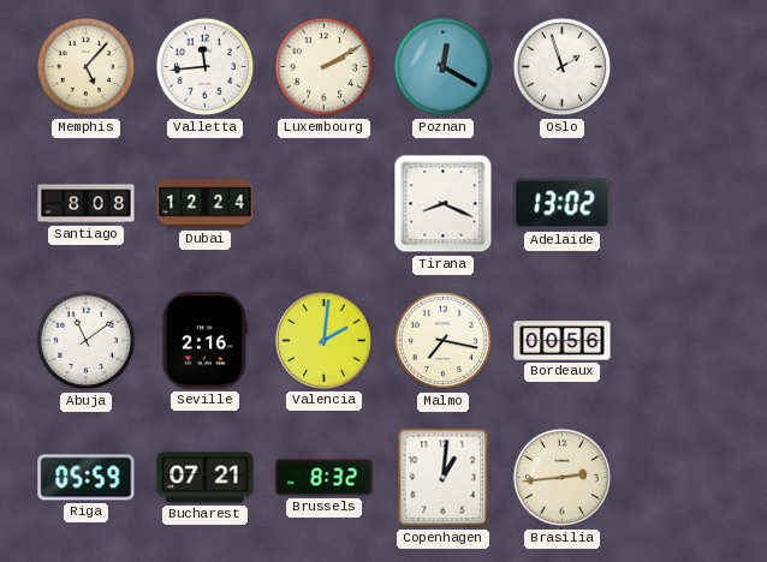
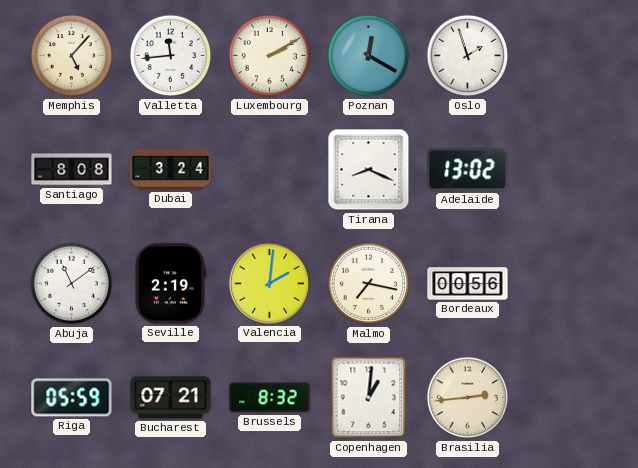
Dubai: 12:24 -> 3:24 (171, 170)
Seville: 2:16 -> 2:19 (170, 284)
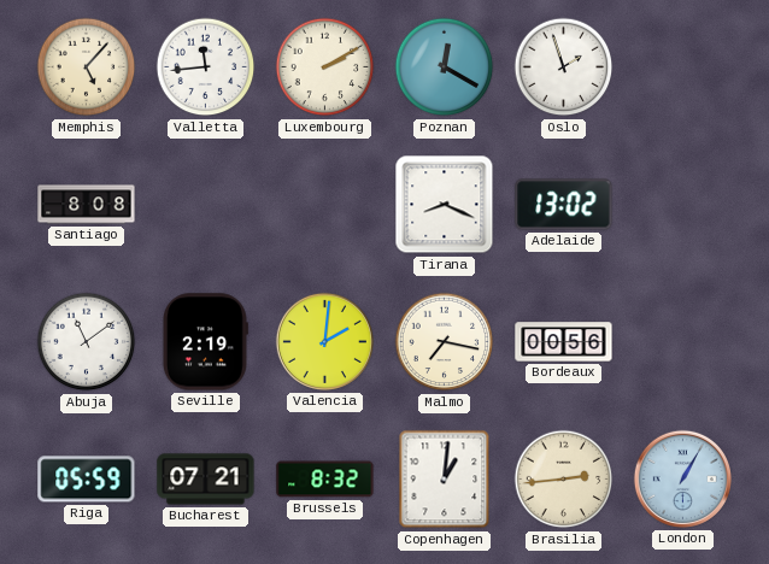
Dubai: 3:24 -> none (171, 170)
London: none -> 1:05 (682, 478)
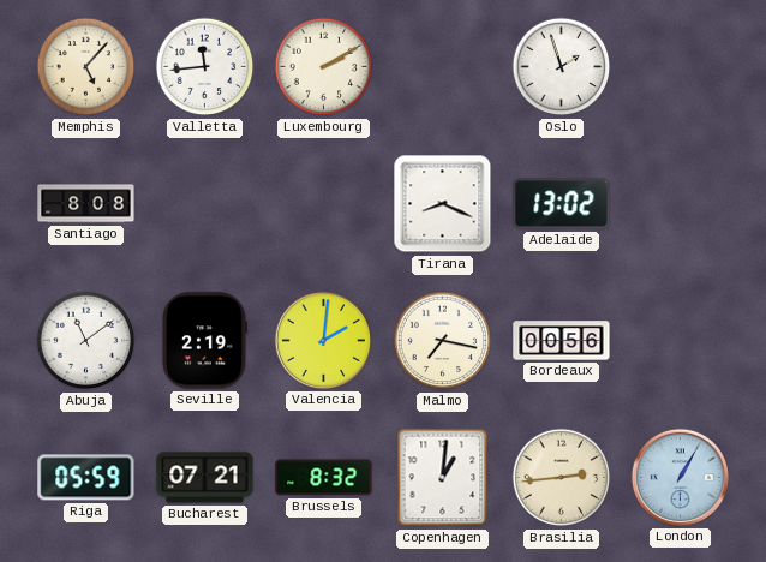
Poznan: 12:20 -> none (445, 67)
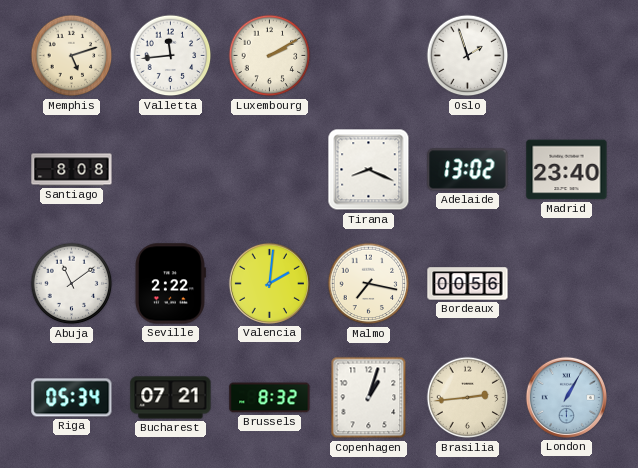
Memphis: 5:07 -> 5:12 (72, 56)
Madrid: none -> 23:40 (567, 170)
Seville: 2:19 -> 2:22 (170, 284)
Riga: 05:59 -> 05:34 (72, 398)
Copenhagen: 1:01 -> 1:03 (369, 398)
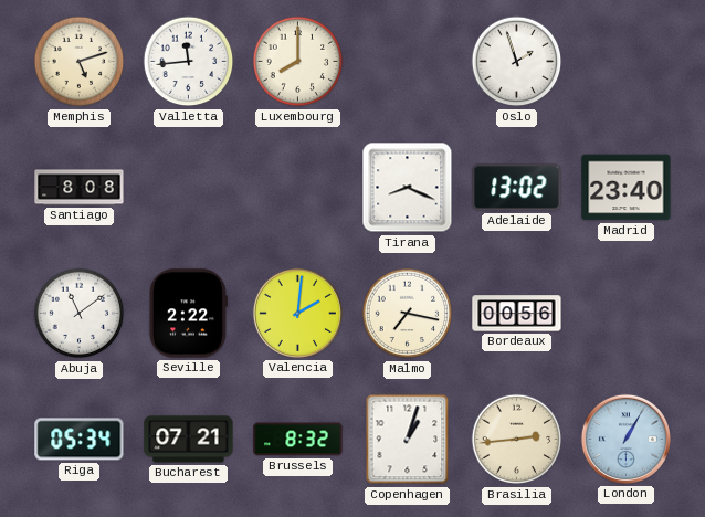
Luxembourg: 2:10 -> 8:00 (298, 62)
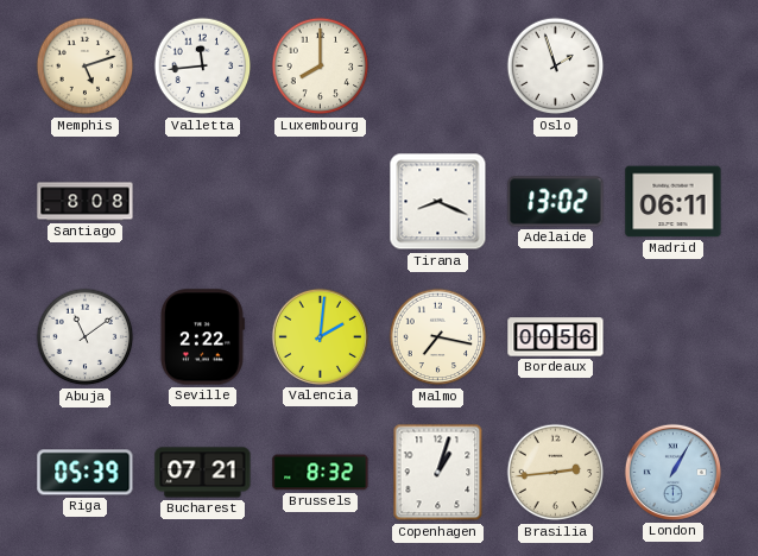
Madrid: 23:40 -> 06:11 (674, 202)
Riga: 05:34 -> 05:39 (86, 473)
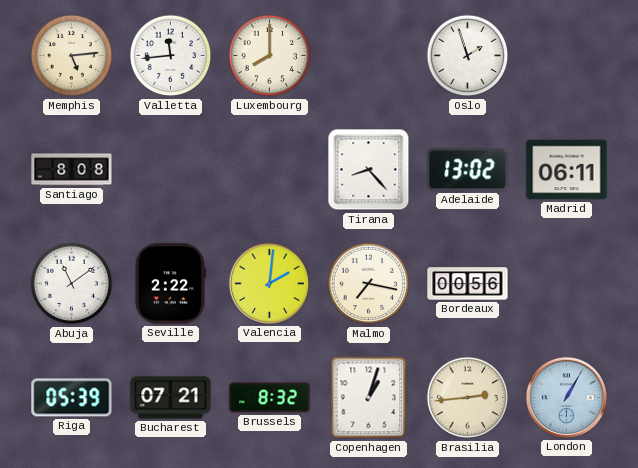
Memphis: 5:12 -> 5:14 (72, 56)
Tirana: 8:19 -> 8:23 (369, 170)
